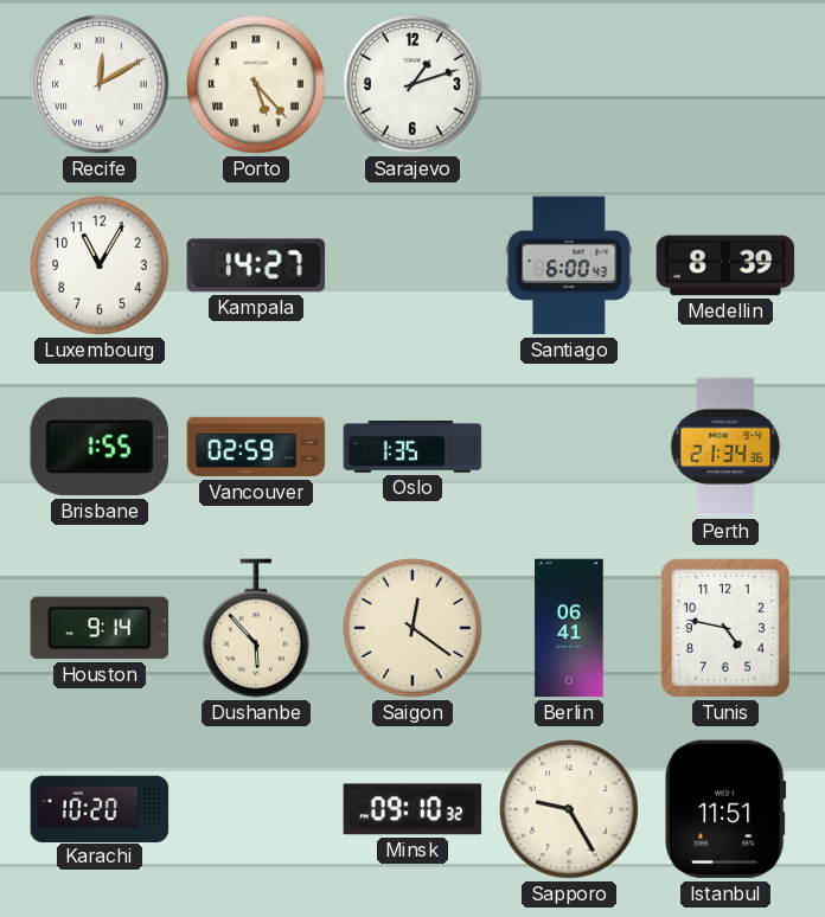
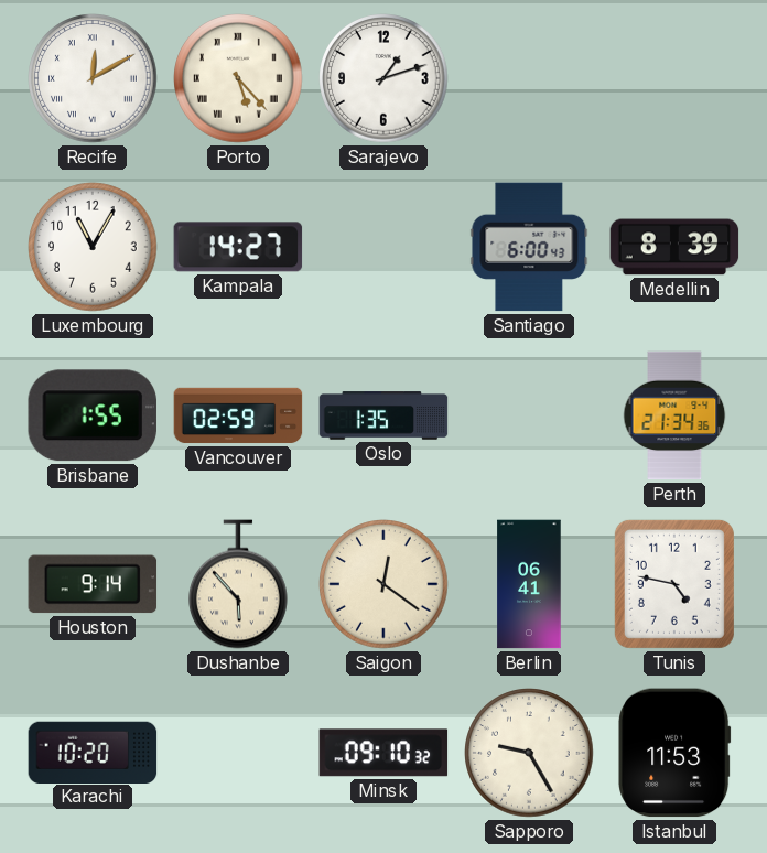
Istanbul: 11:51 -> 11:53 (674, 753)
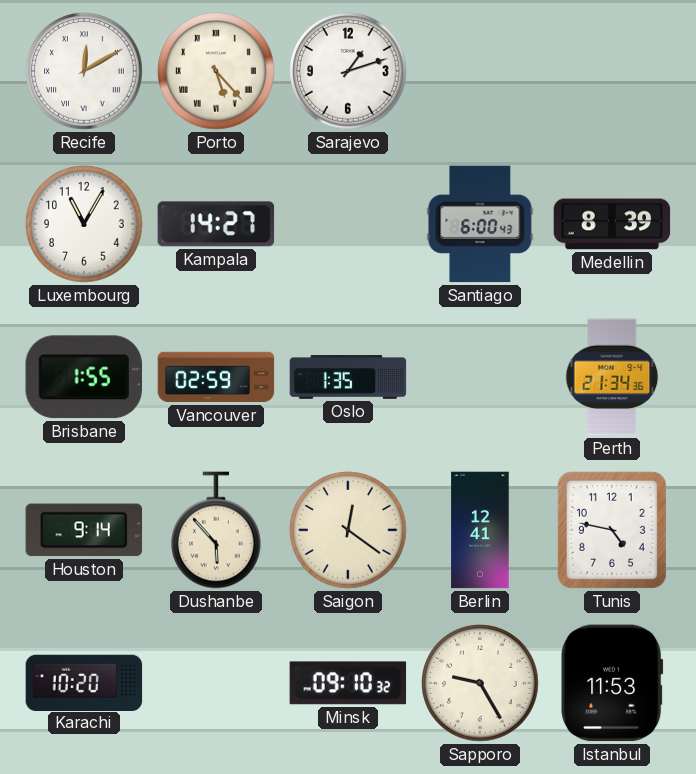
Berlin: 06:41 -> 12:41 (480, 530)
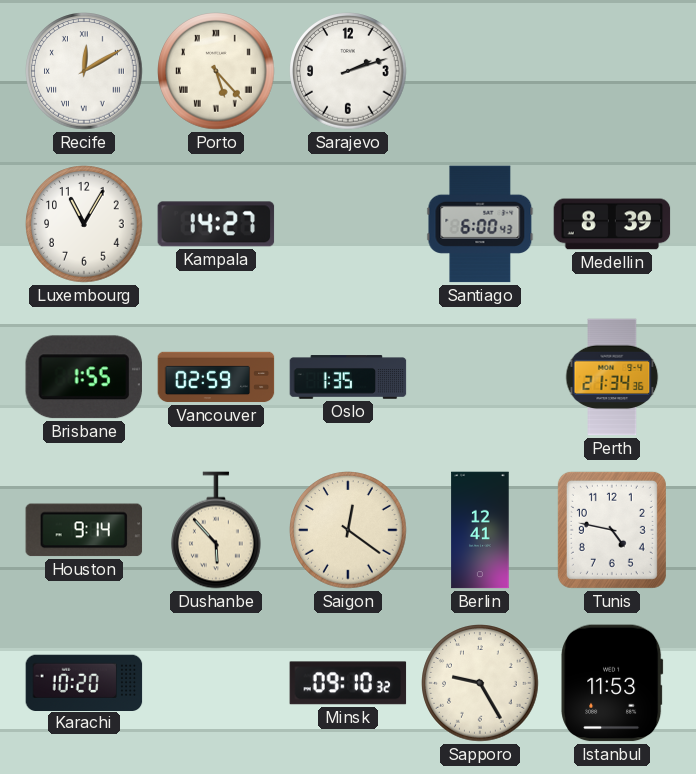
Sarajevo: 1:12 -> 2:12 (348, 71)
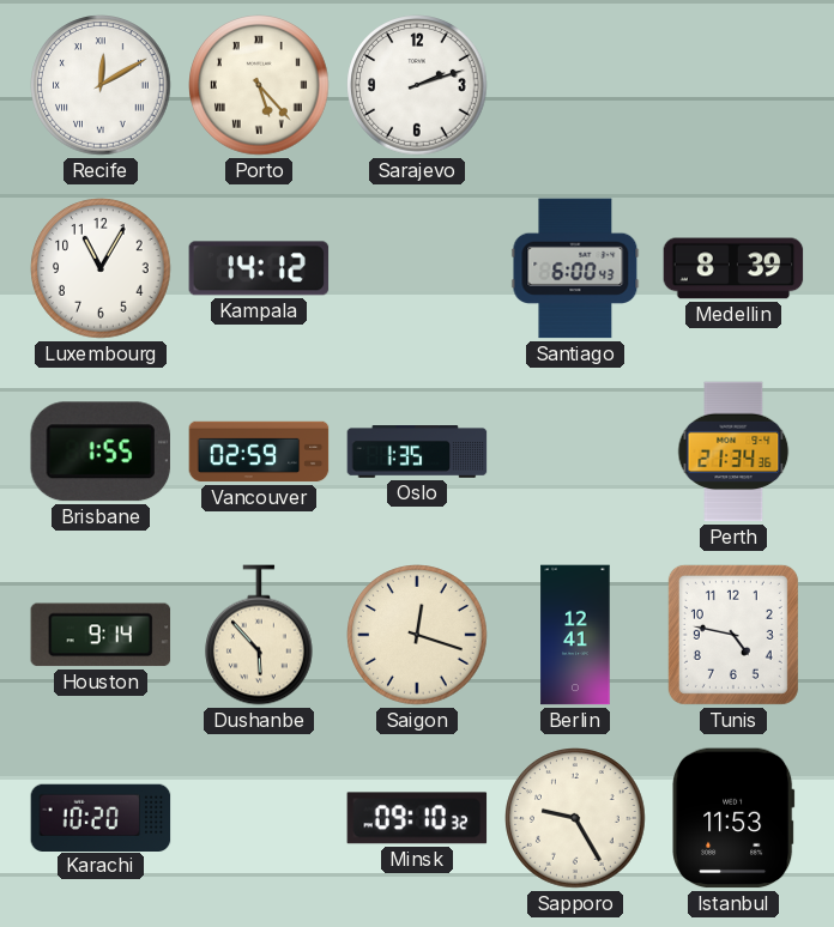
Kampala: 14:27 -> 14:12 (259, 268)
Saigon: 12:21 -> 12:18 (417, 635)
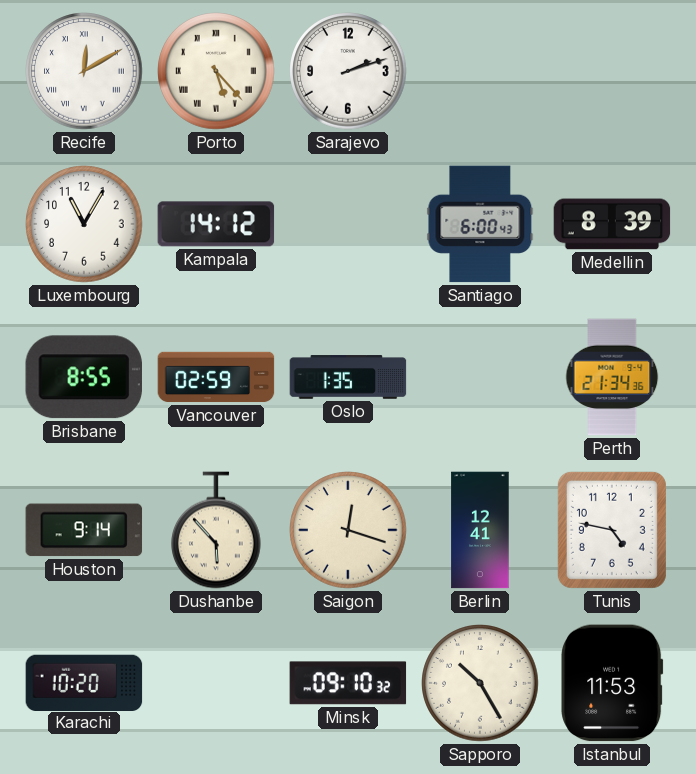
Brisbane: 1:55 -> 8:55 (84, 377)
Sapporo: 9:25 -> 10:25 (480, 683)
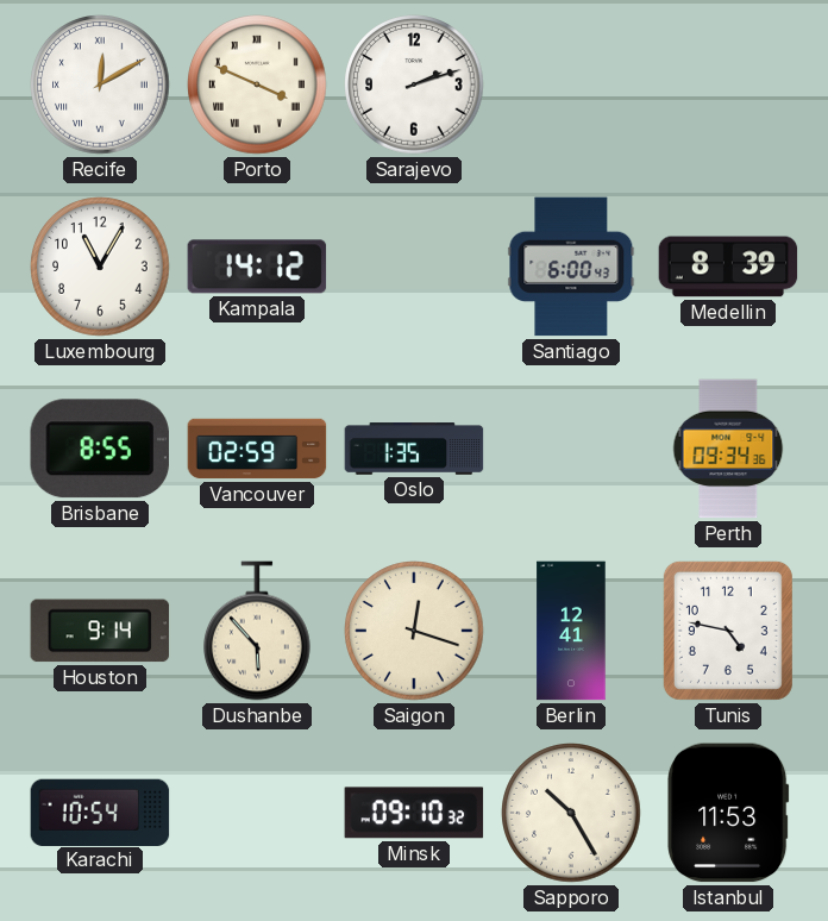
Porto: 5:23 -> 3:49 (257, 84)
Perth: 21:34 -> 09:34 (728, 449)
Karachi: 10:20 -> 10:54 (100, 812)
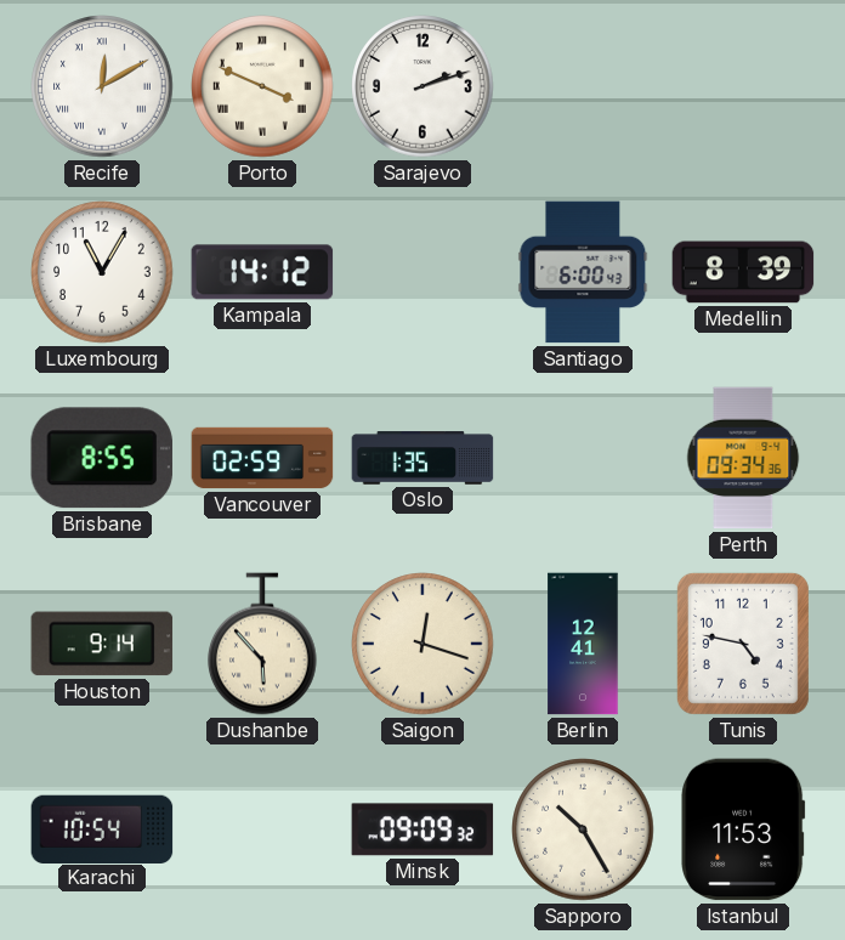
Minsk: 09:10 -> 09:09 (422, 829)
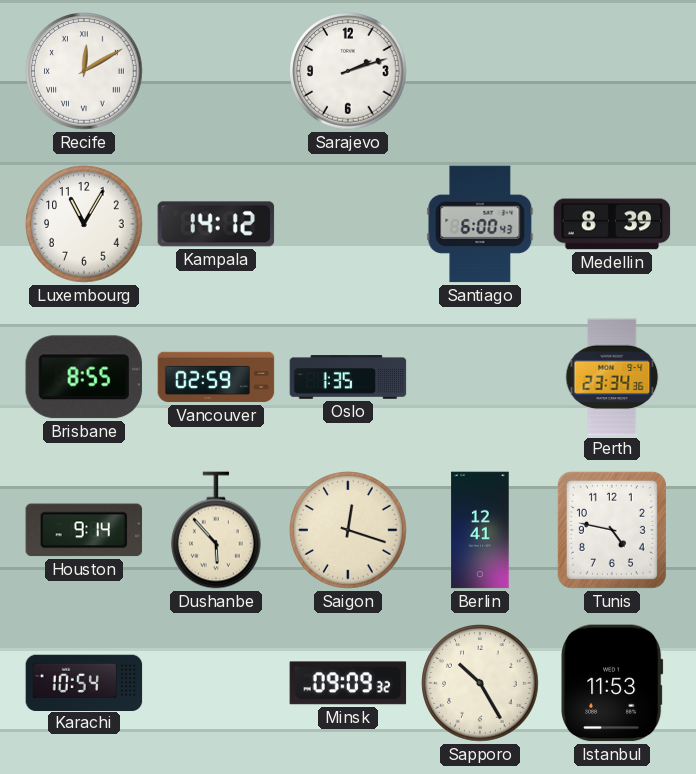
Porto: 3:49 -> none (262, 86)
Perth: 09:34 -> 23:34 (612, 377)
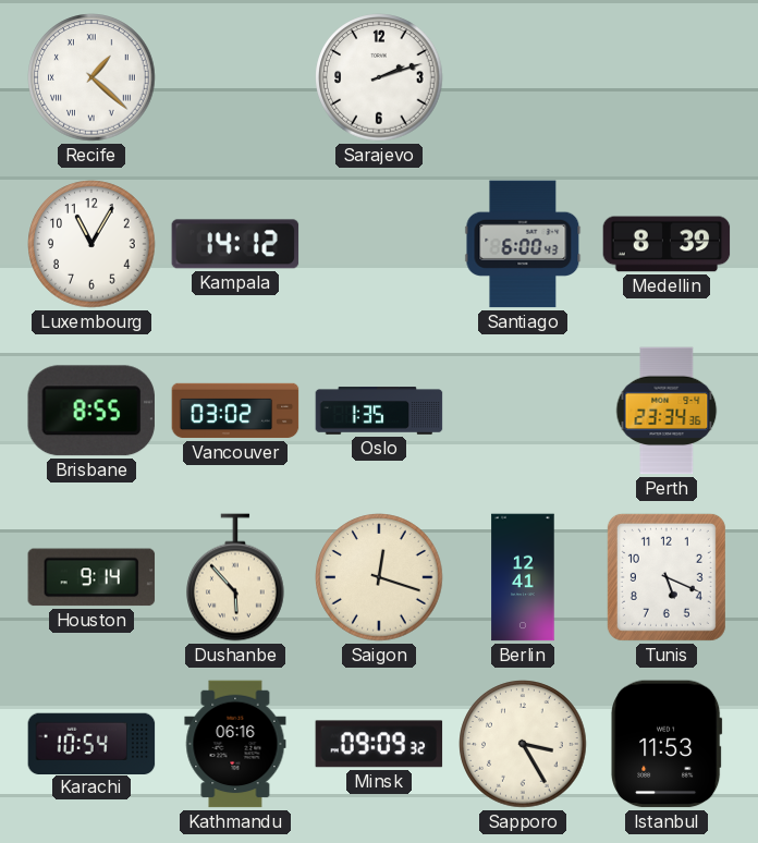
Recife: 12:10 -> 1:22 (91, 77)
Vancouver: 02:59 -> 03:02 (235, 411)
Tunis: 4:47 -> 5:19 (667, 577)
Kathmandu: none -> 06:16 (235, 744)
Sapporo: 10:25 -> 3:25 (523, 744)
